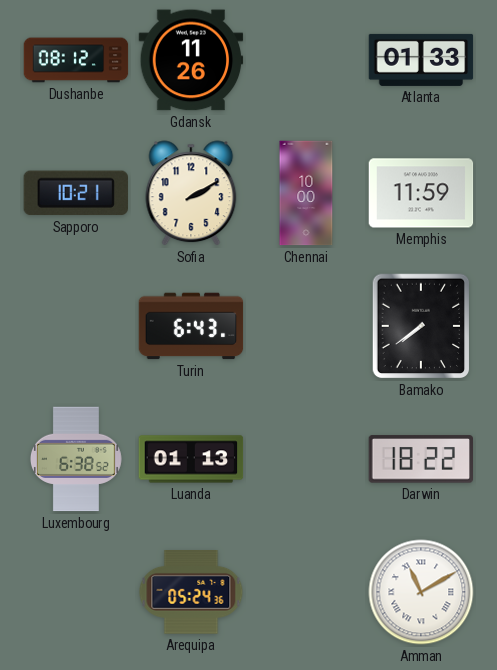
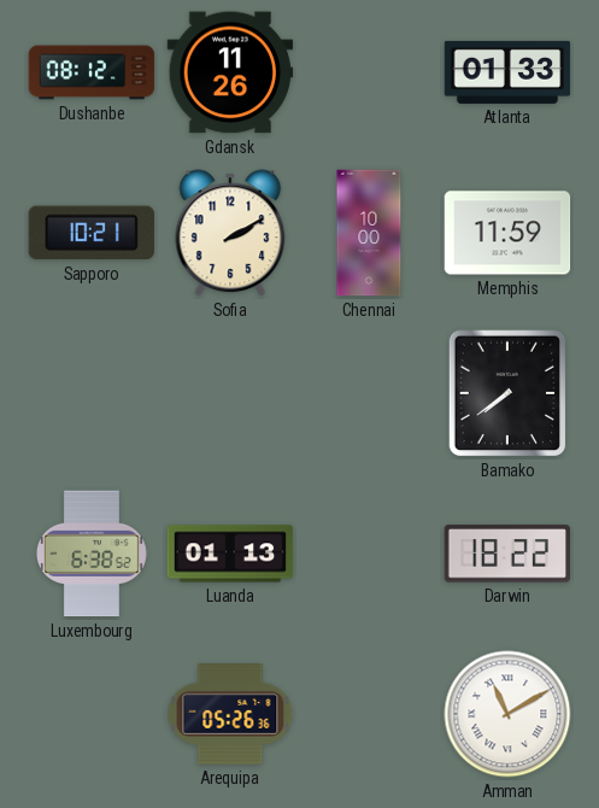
Turin: 6:43 -> none (191, 326)
Arequipa: 05:24 -> 05:26 (230, 715)
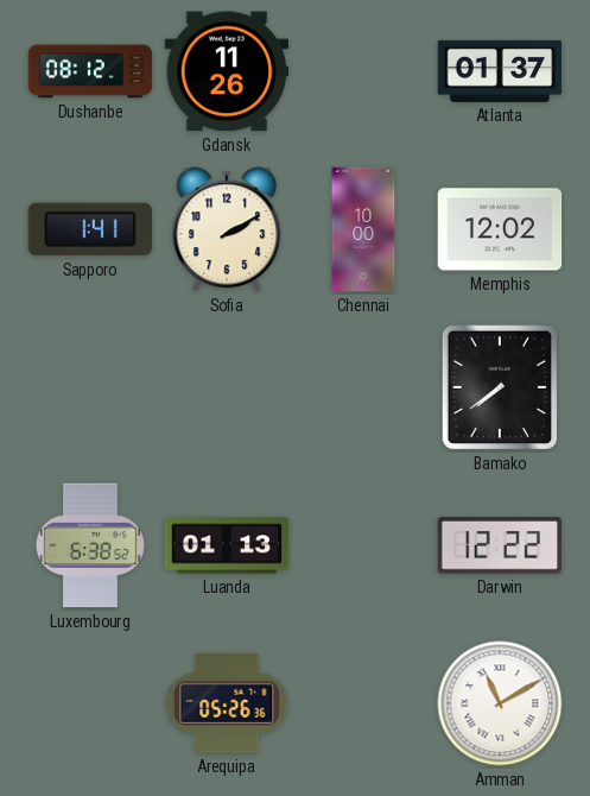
Atlanta: 01:33 -> 01:37 (500, 71)
Sapporo: 10:21 -> 1:41 (90, 229)
Memphis: 11:59 -> 12:02 (500, 229)
Darwin: 18:22 -> 12:22 (500, 545)
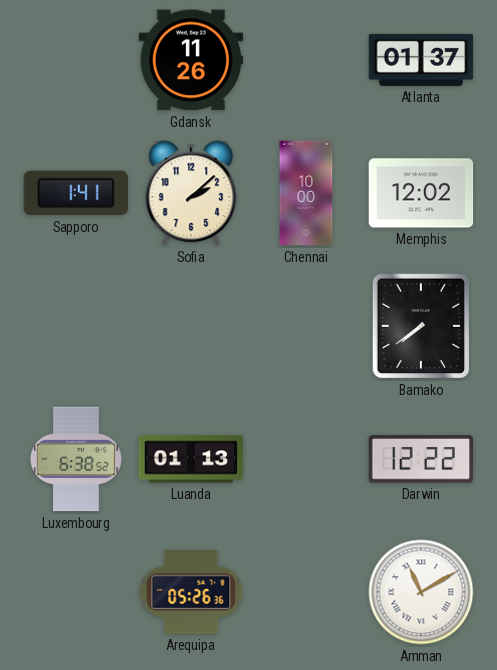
Dushanbe: 08:12 -> none (90, 71)
Sofia: 2:10 -> 2:08 (191, 193)
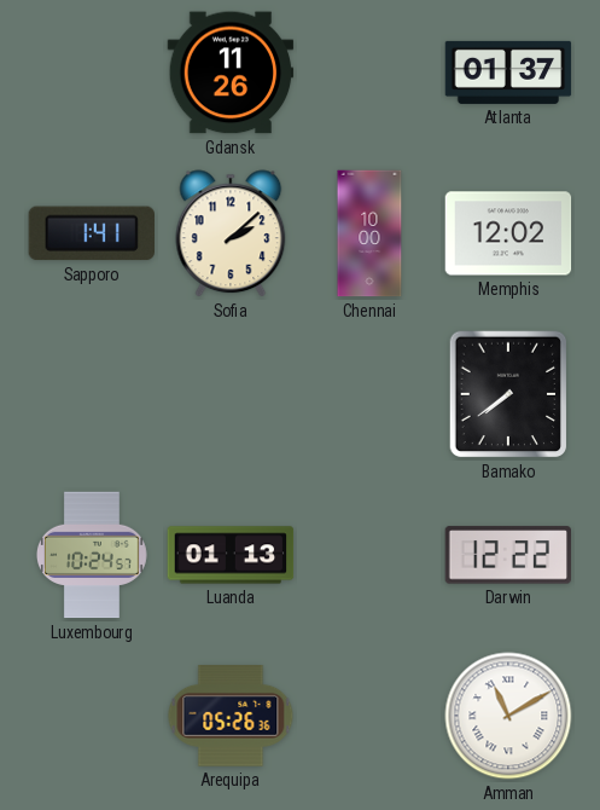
Luxembourg: 6:38 -> 10:24 (92, 555)
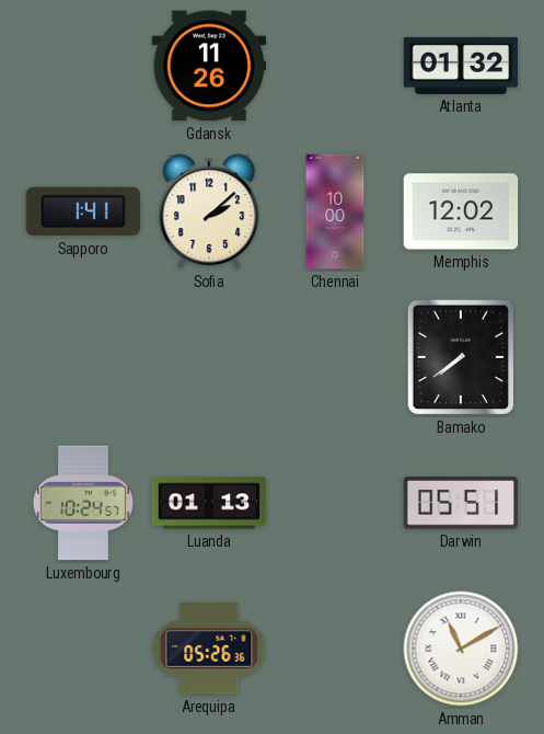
Atlanta: 01:37 -> 01:32 (461, 66)
Darwin: 12:22 -> 05:51 (461, 503)
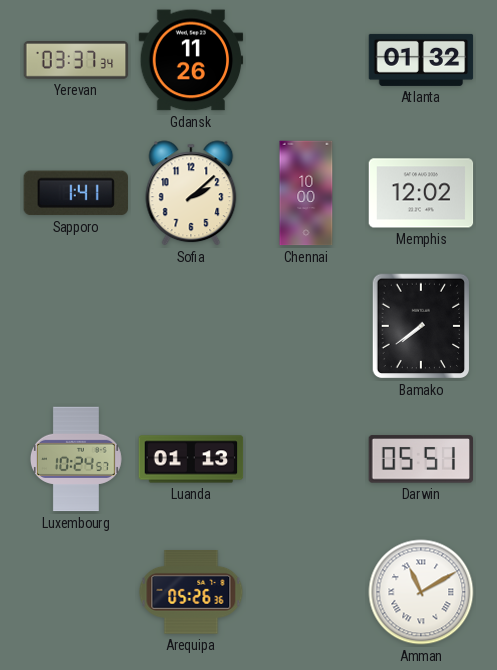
Yerevan: none -> 03:37 (76, 60)
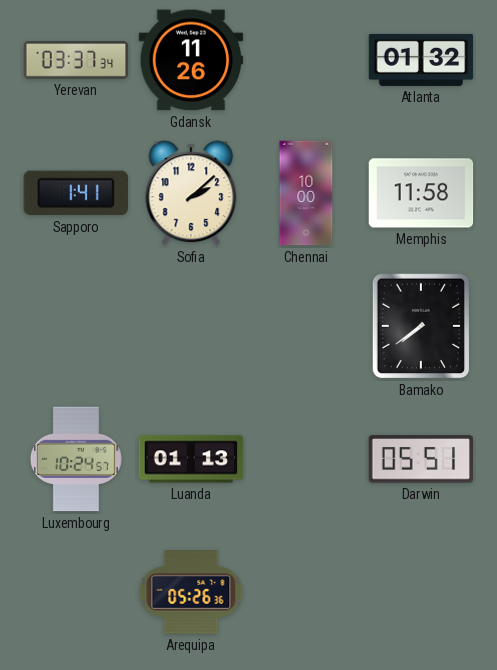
Memphis: 12:02 -> 11:58 (421, 193)
Amman: 11:10 -> none (421, 592)
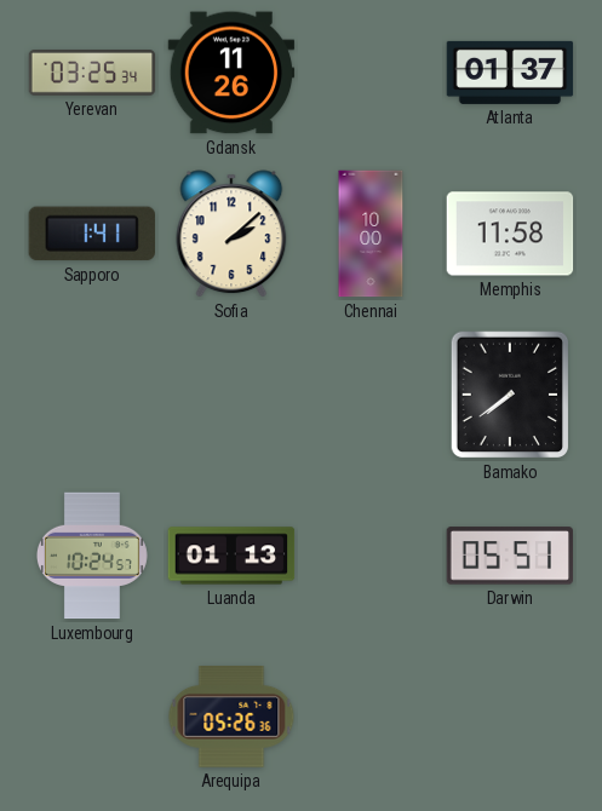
Yerevan: 03:37 -> 03:25 (92, 73)
Atlanta: 01:32 -> 01:37 (510, 73)
